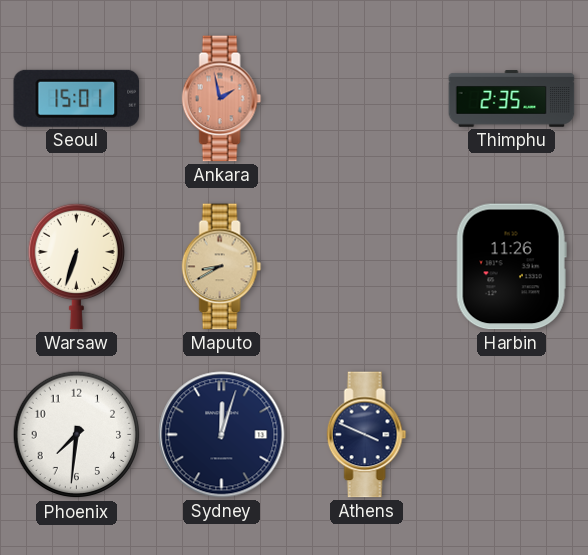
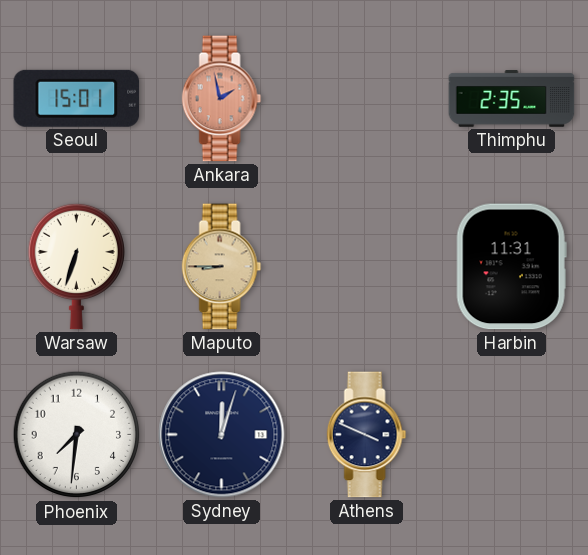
Maputo: 8:40 -> 8:45 (222, 267)
Harbin: 11:26 -> 11:31 (511, 267)
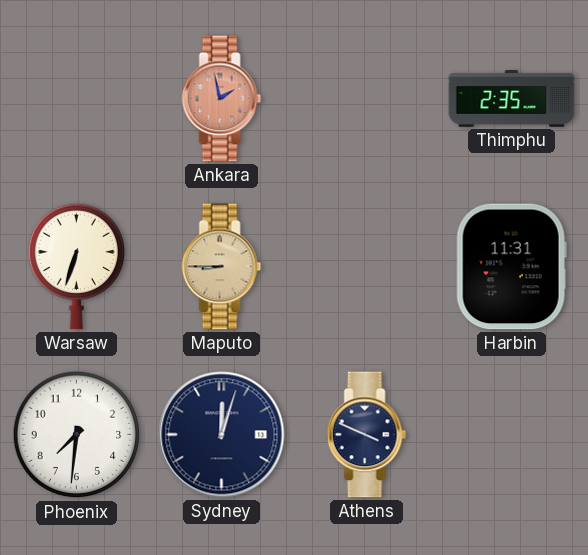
Seoul: 15:01 -> none (77, 98)
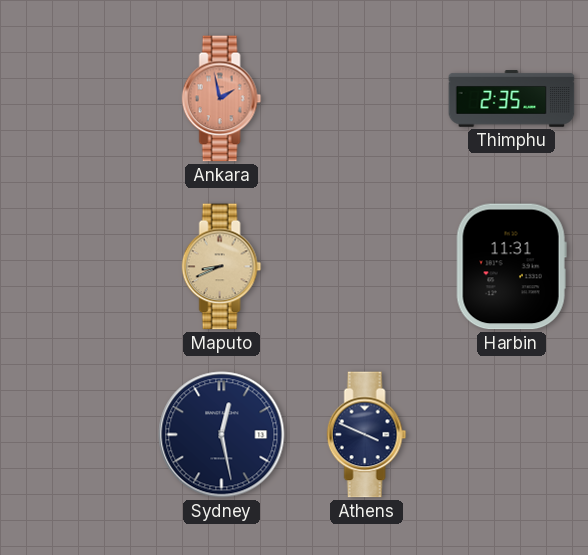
Warsaw: 6:33 -> none (76, 266)
Maputo: 8:45 -> 8:41 (222, 267)
Phoenix: 7:31 -> none (77, 435)
Sydney: 12:03 -> 12:28 (222, 435)
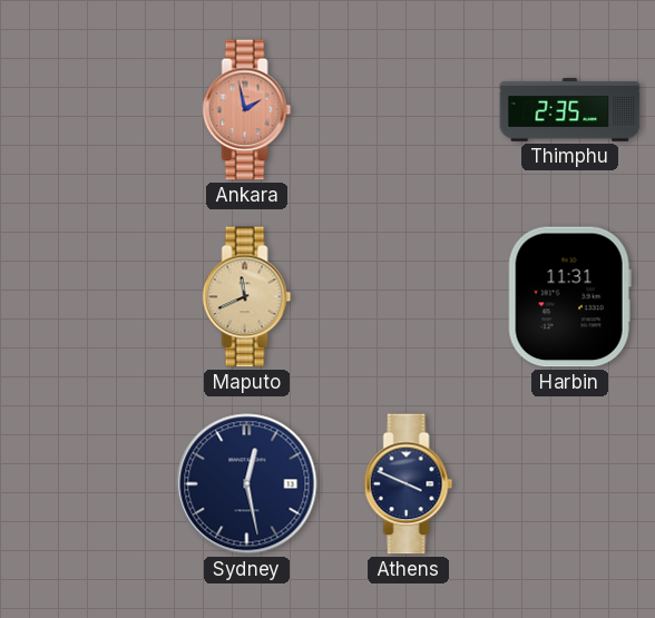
Maputo: 8:41 -> 11:41 (247, 297)
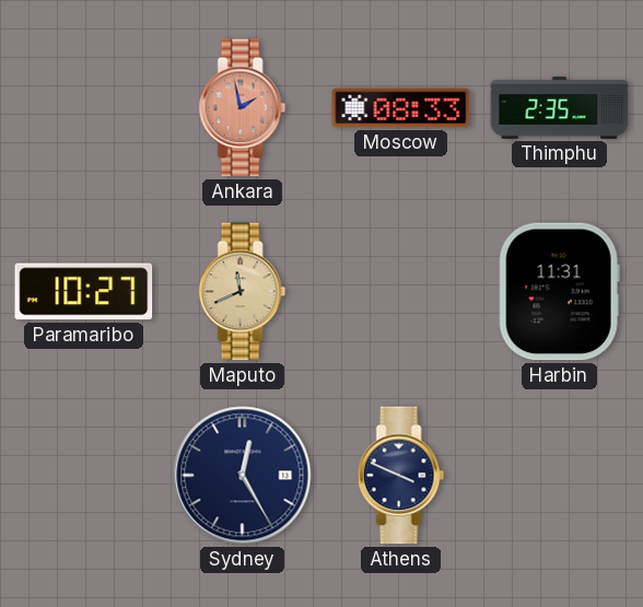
Moscow: none -> 08:33 (401, 108)
Paramaribo: none -> 10:27 (84, 292)
Sydney: 12:28 -> 12:25 (243, 476)
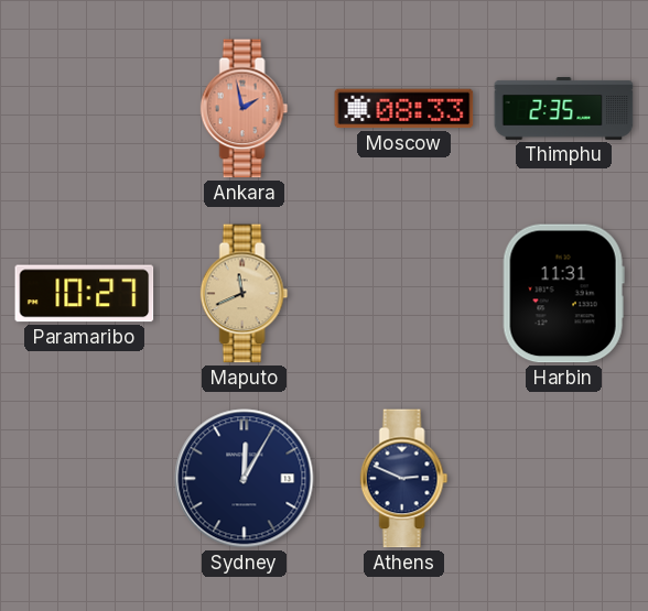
Sydney: 12:25 -> 12:05 (245, 479)
Athens: 3:49 -> 2:49 (404, 479)
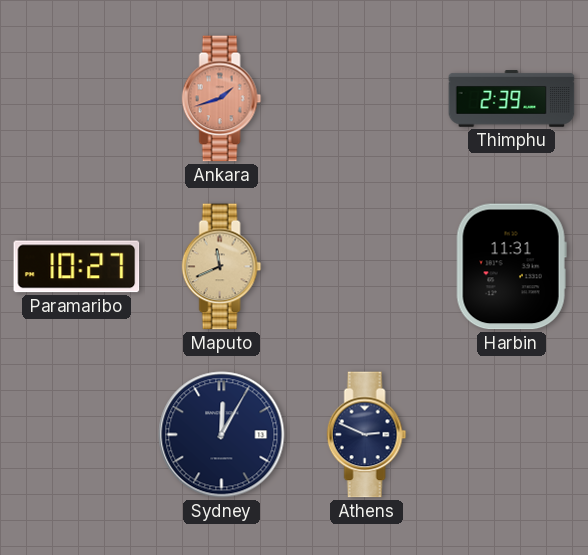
Ankara: 1:58 -> 1:42 (222, 99)
Moscow: 08:33 -> none (404, 109)
Thimphu: 2:35 -> 2:39 (512, 99)
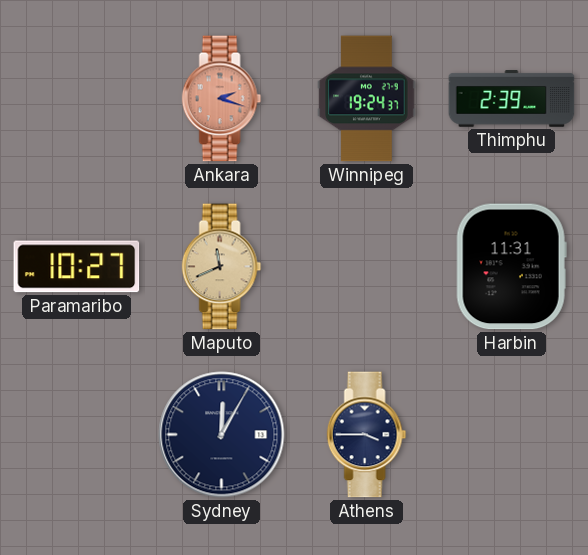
Ankara: 1:42 -> 2:18 (222, 99)
Winnipeg: none -> 19:24 (367, 99)
Athens: 2:49 -> 3:45 (367, 435)
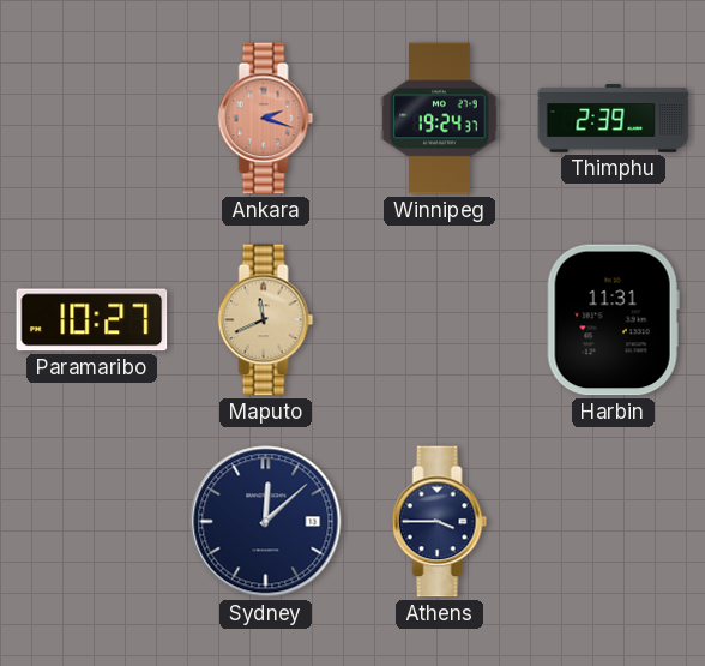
Sydney: 12:05 -> 12:08 (266, 522)
